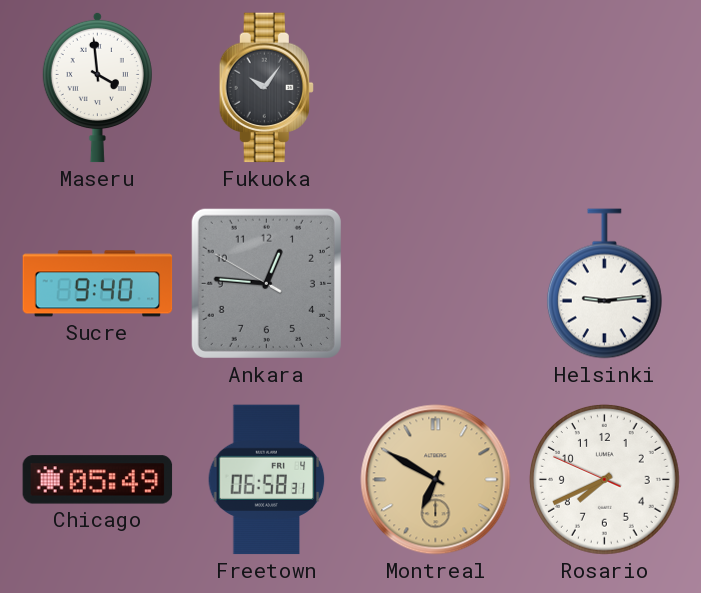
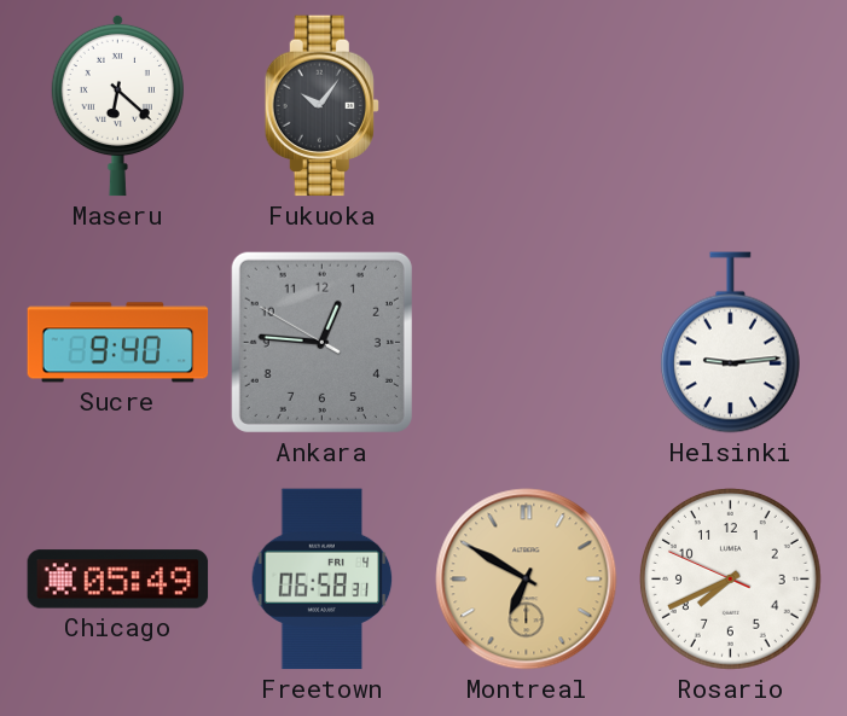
Maseru: 3:59 -> 6:22 (117, 105)
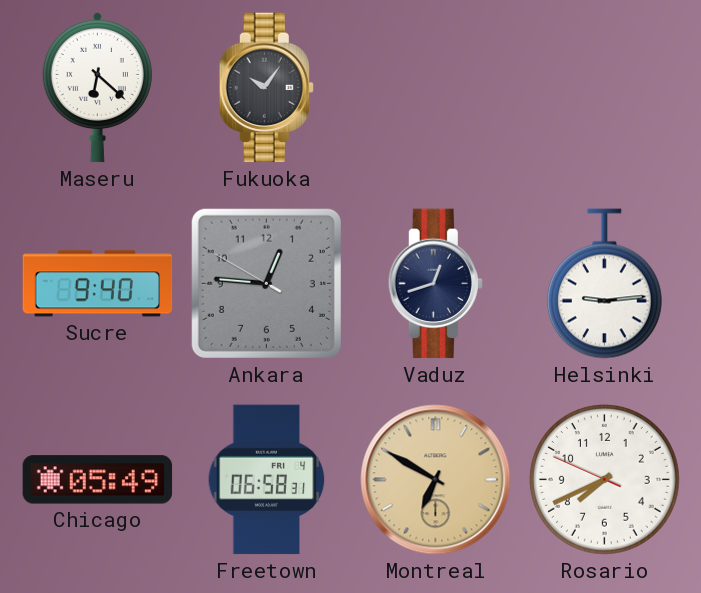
Vaduz: none -> 12:42 (435, 284)
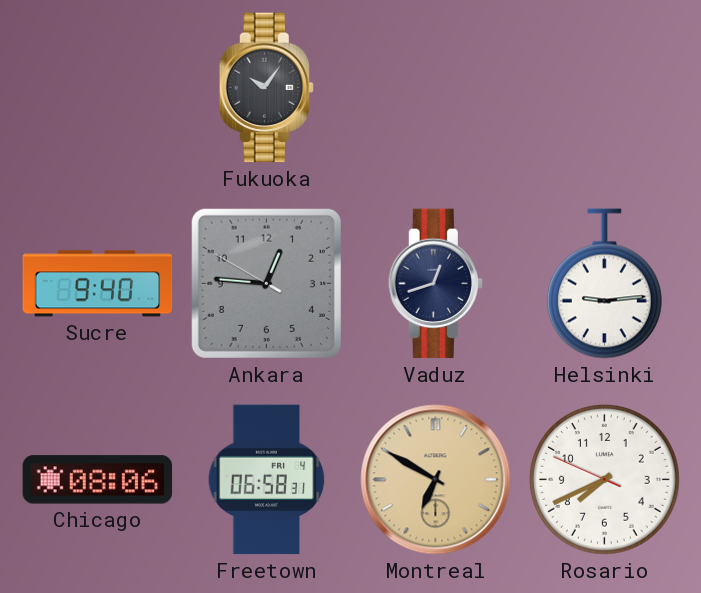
Maseru: 6:22 -> none (97, 87)
Chicago: 05:49 -> 08:06 (98, 480)
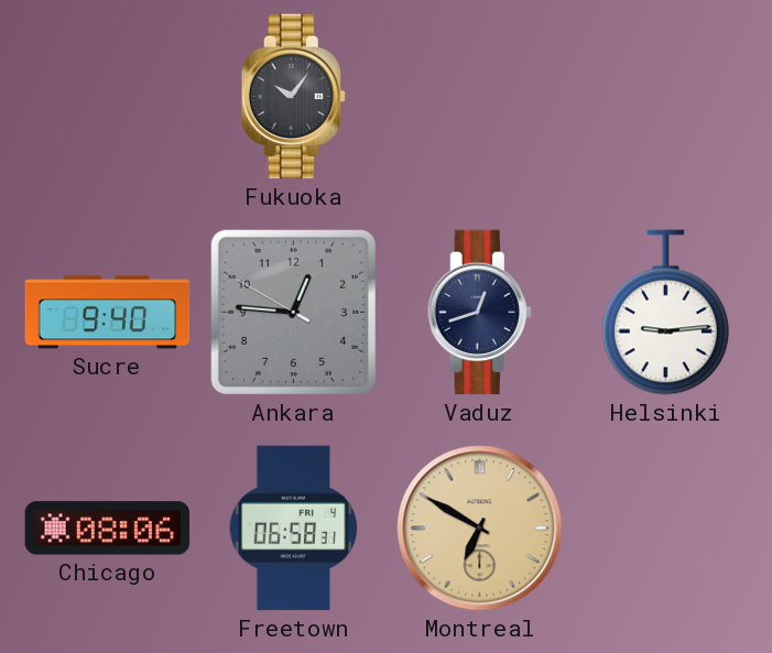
Rosario: 7:40 -> none (604, 479)
